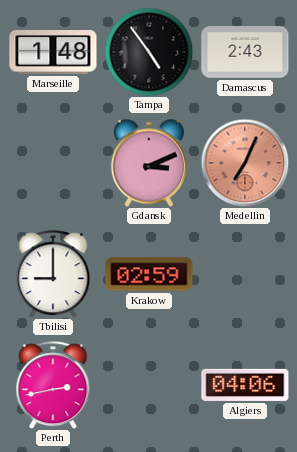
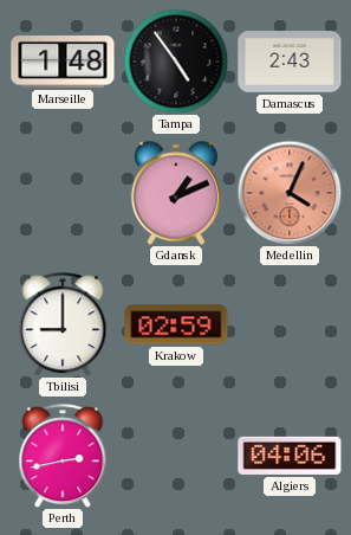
Gdansk: 3:11 -> 1:11 (176, 193)
Medellin: 7:04 -> 4:04 (290, 193)
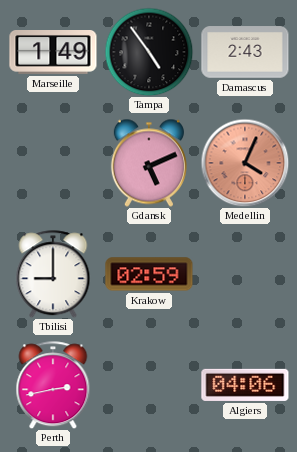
Marseille: 1:48 -> 1:49 (53, 53)
Gdansk: 1:11 -> 5:11 (149, 163)
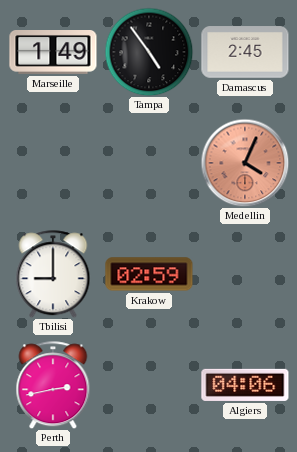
Damascus: 2:43 -> 2:45 (245, 52)
Gdansk: 5:11 -> none (149, 163)
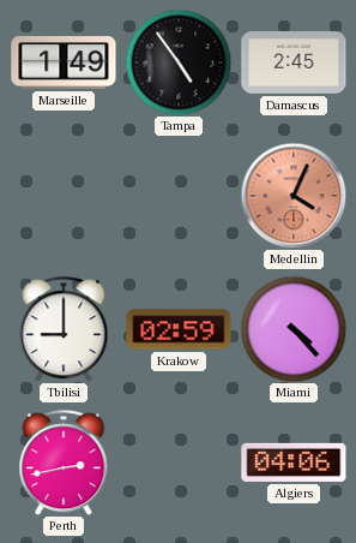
Miami: none -> 4:23 (294, 329)
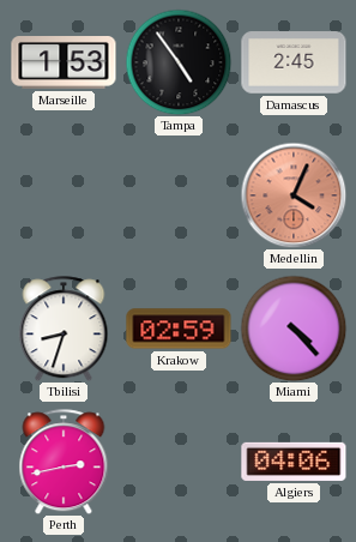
Marseille: 1:49 -> 1:53 (64, 64)
Tbilisi: 9:00 -> 8:33 (64, 329)
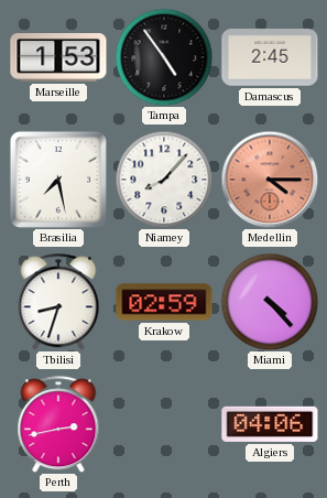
Brasilia: none -> 7:28 (58, 180)
Niamey: none -> 8:07 (164, 180)
Medellin: 4:04 -> 4:15 (270, 180)
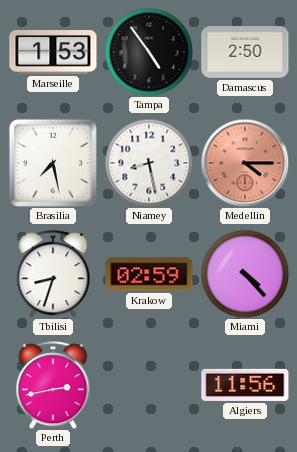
Damascus: 2:45 -> 2:50 (245, 52)
Niamey: 8:07 -> 8:28 (149, 163)
Algiers: 04:06 -> 11:56 (245, 385)
